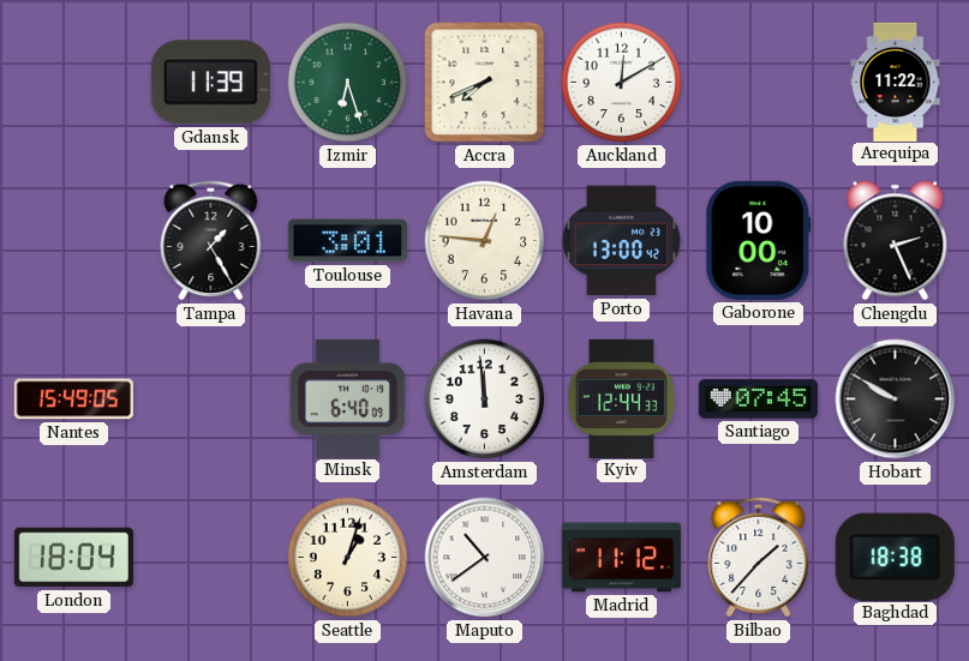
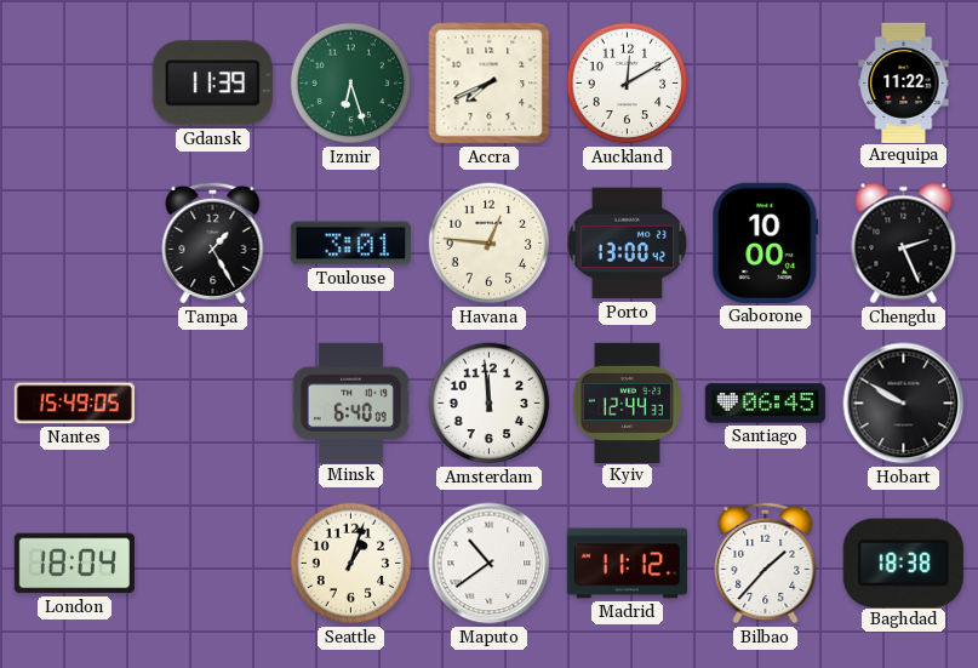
Santiago: 07:45 -> 06:45 (765, 404)
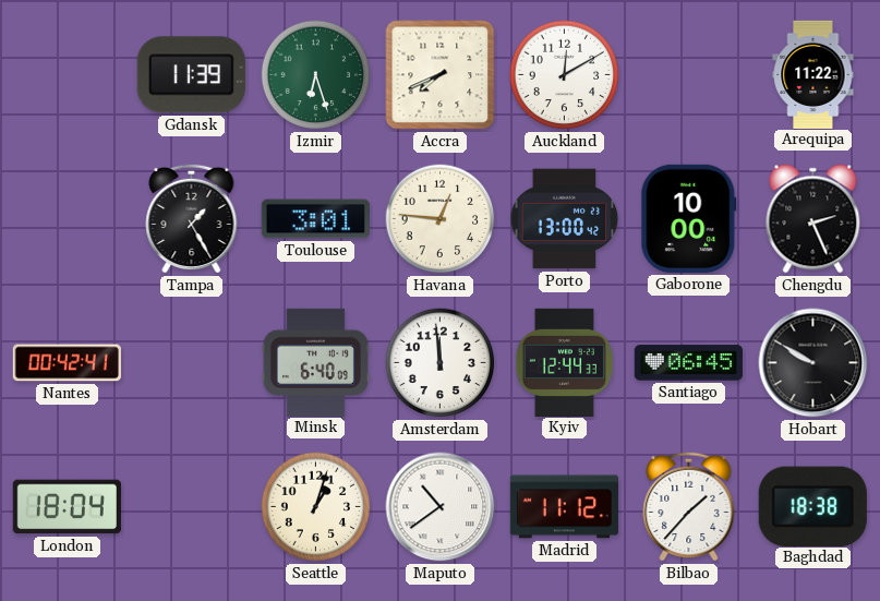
Nantes: 15:49 -> 00:42 (67, 363)
